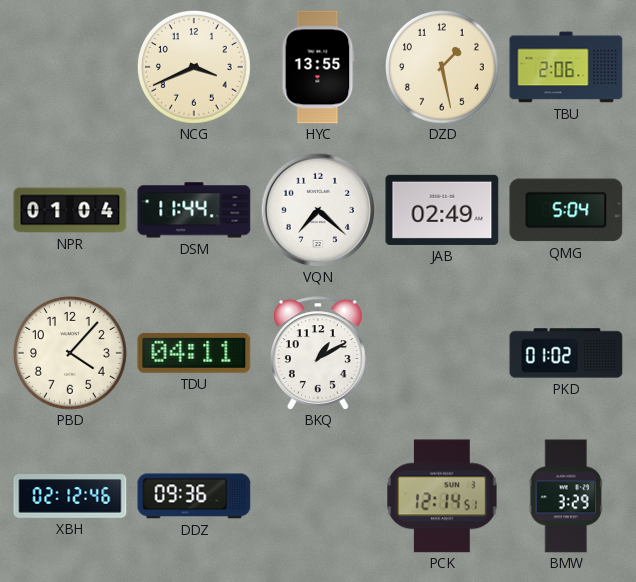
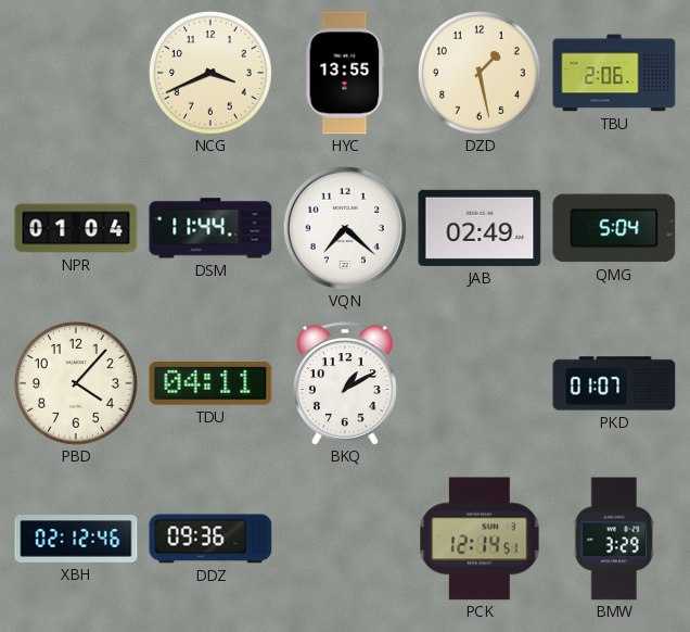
PKD: 01:02 -> 01:07 (614, 383)
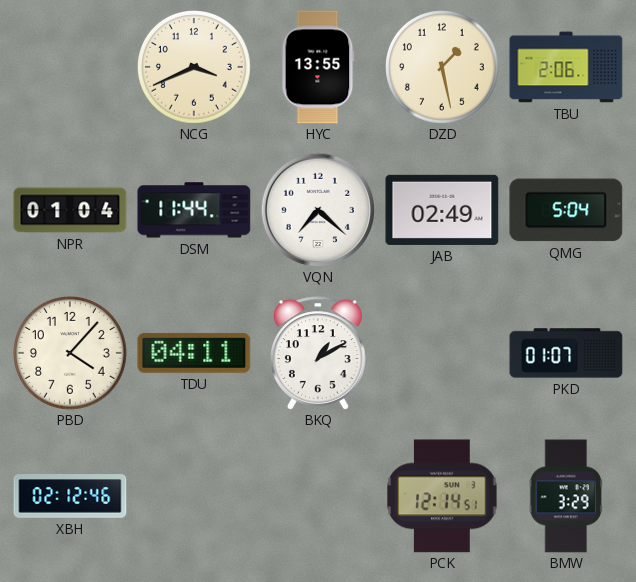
DDZ: 09:36 -> none (210, 539)
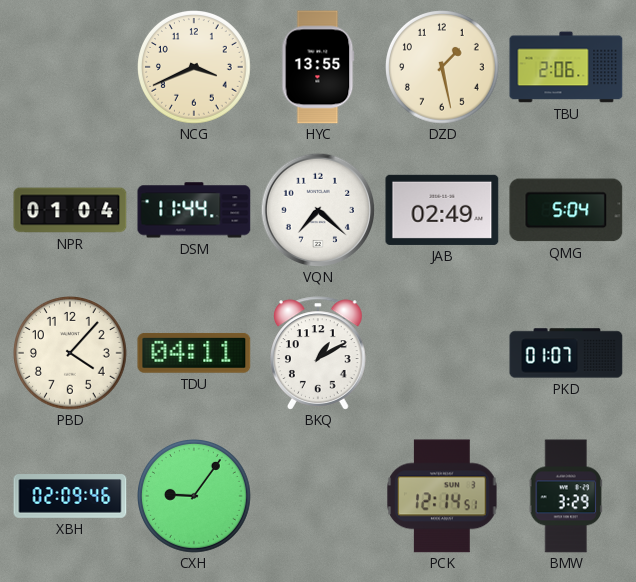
XBH: 02:12 -> 02:09 (70, 496)
CXH: none -> 9:06 (195, 497)
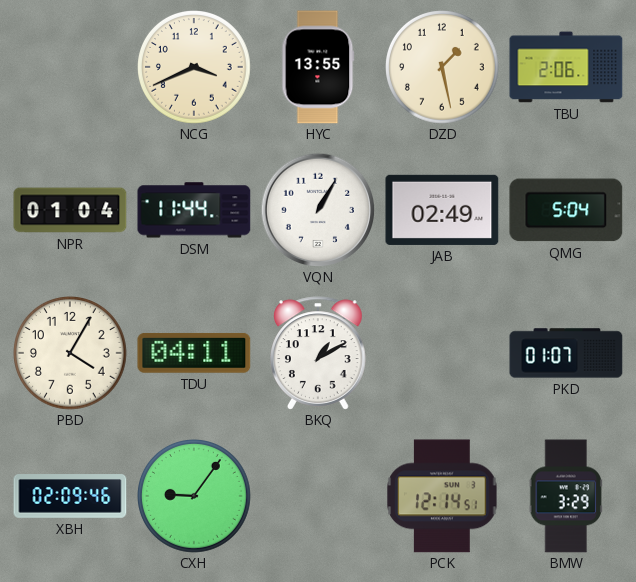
VQN: 7:22 -> 1:05 (318, 210)
PBD: 4:07 -> 4:05 (71, 354)
